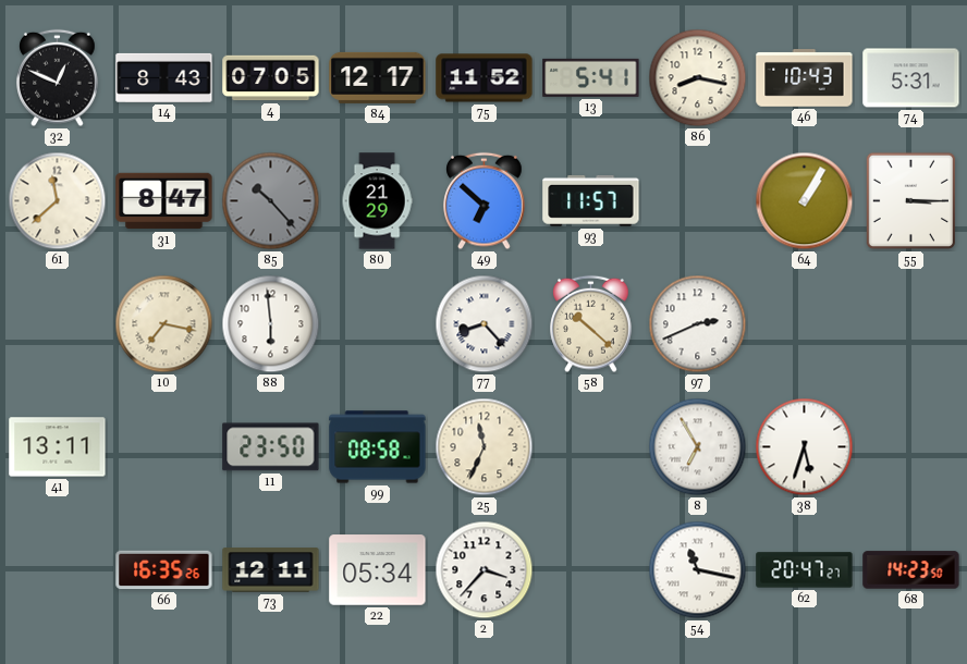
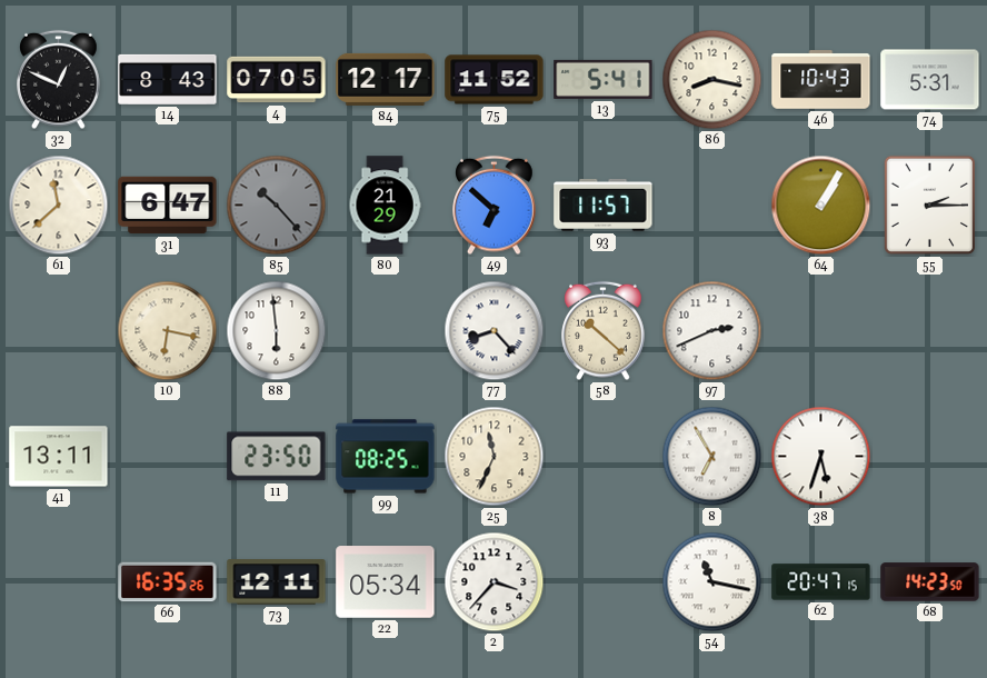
31: 8:47 -> 6:47 (168, 206)
55: 3:15 -> 2:15 (930, 206)
10: 7:17 -> 6:17 (168, 331)
99: 08:58 -> 08:25 (386, 457)
62: 20:47:27 -> 20:47:15 (821, 582)
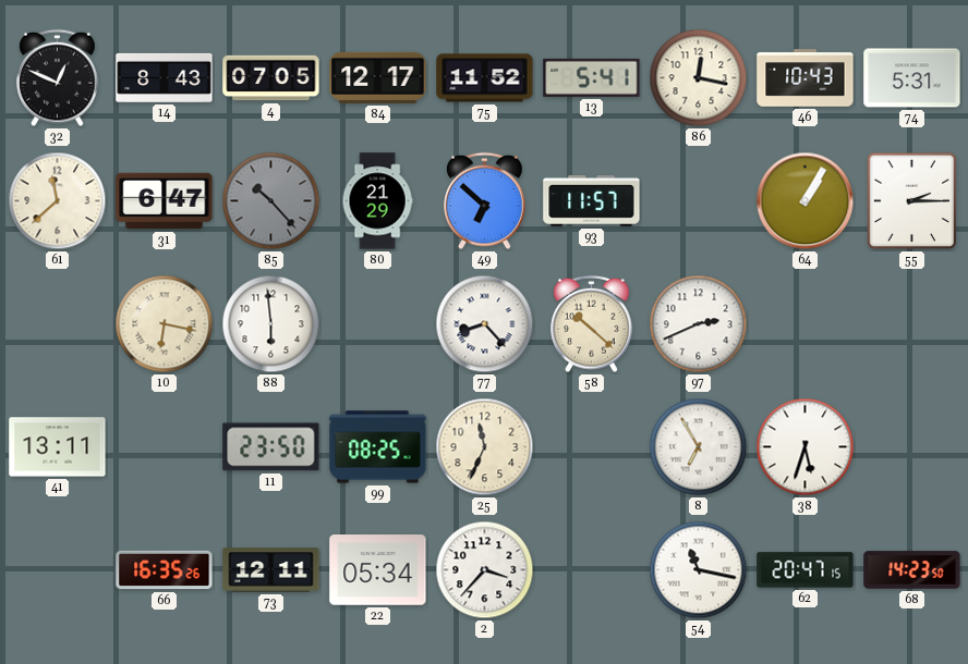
86: 8:17 -> 12:17 (699, 78)
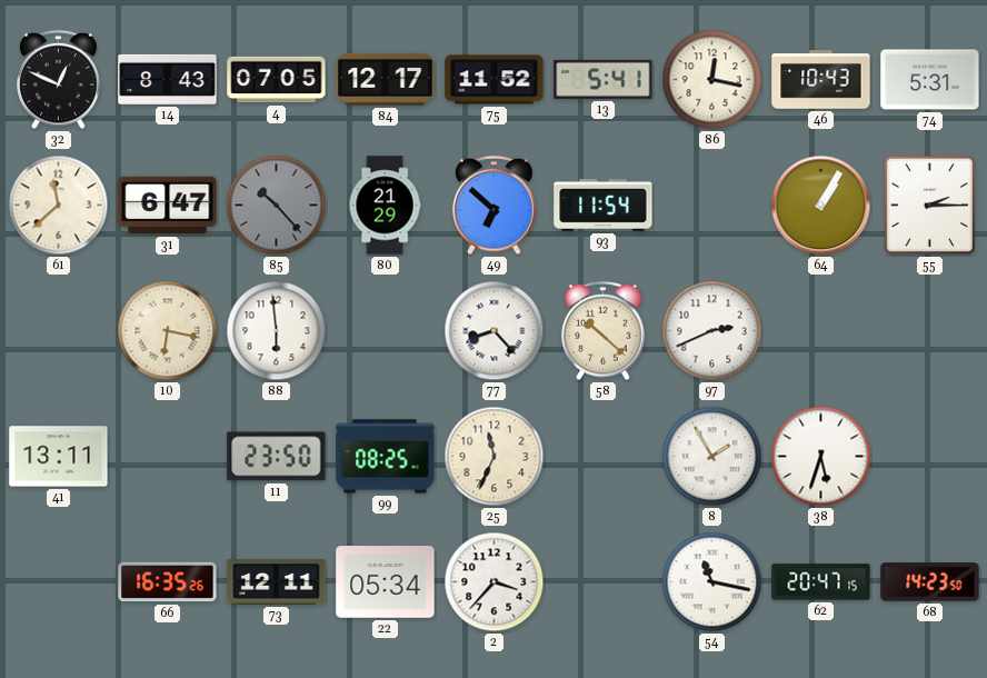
93: 11:57 -> 11:54 (604, 205)
8: 6:55 -> 1:55 (712, 457)
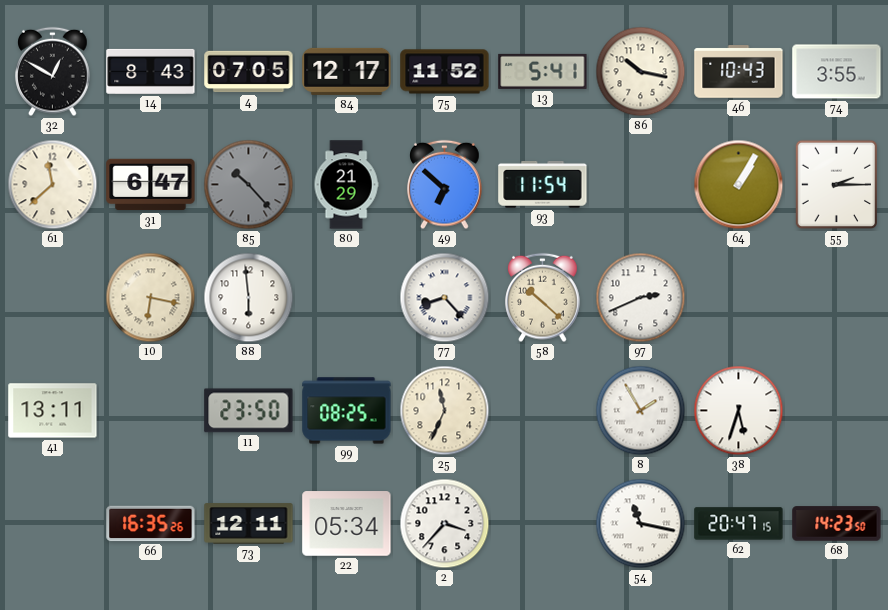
32: 12:49 -> 12:50 (53, 72)
86: 12:17 -> 10:17 (641, 72)
74: 5:31 -> 3:55 (837, 72)
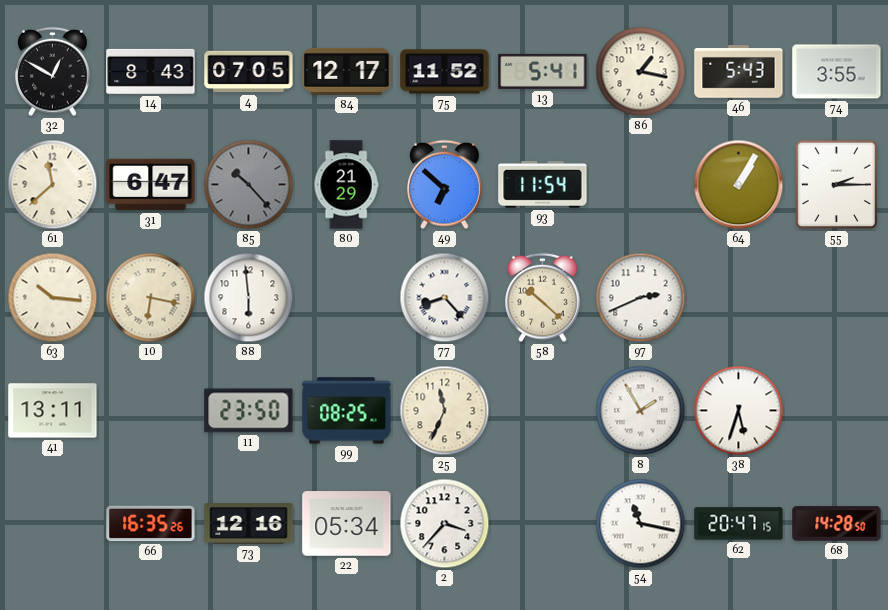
86: 10:17 -> 1:17 (641, 72)
46: 10:43 -> 5:43 (739, 72)
63: none -> 10:16 (53, 298)
73: 12:11 -> 12:16 (249, 524)
68: 14:23 -> 14:28 (837, 524)
